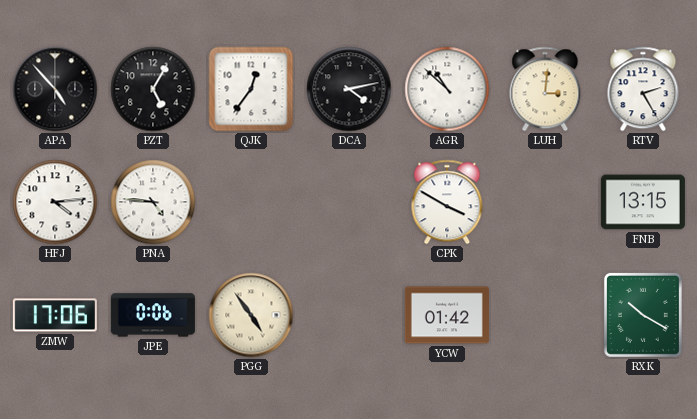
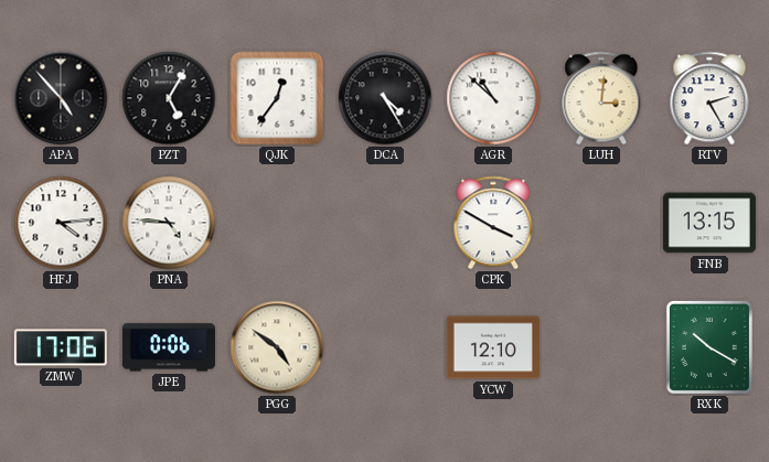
DCA: 4:13 -> 4:25 (385, 98)
PGG: 4:54 -> 4:51 (277, 347)
YCW: 01:42 -> 12:10 (493, 347)
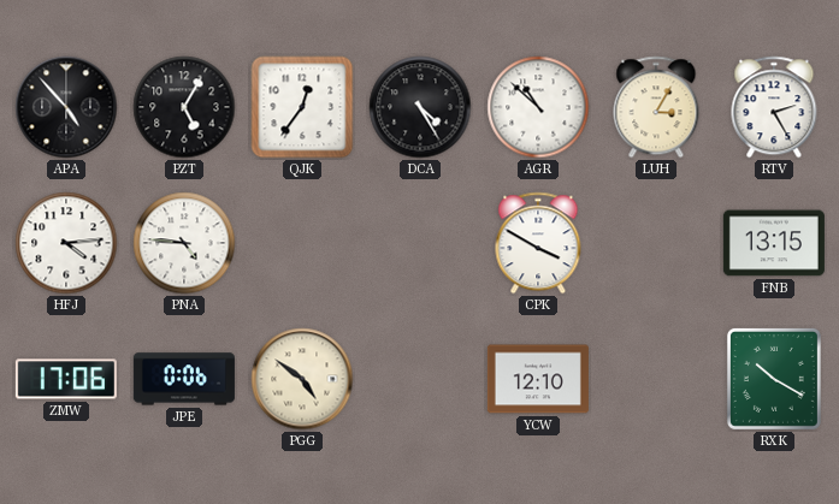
LUH: 3:01 -> 3:05 (656, 107)
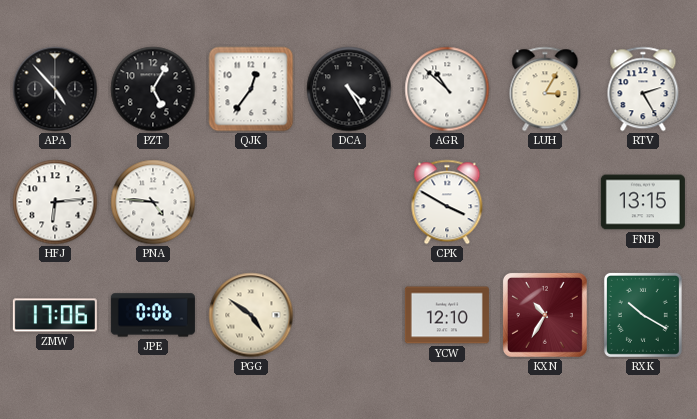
HFJ: 4:14 -> 6:14 (55, 202)
KXN: none -> 10:35 (545, 315)
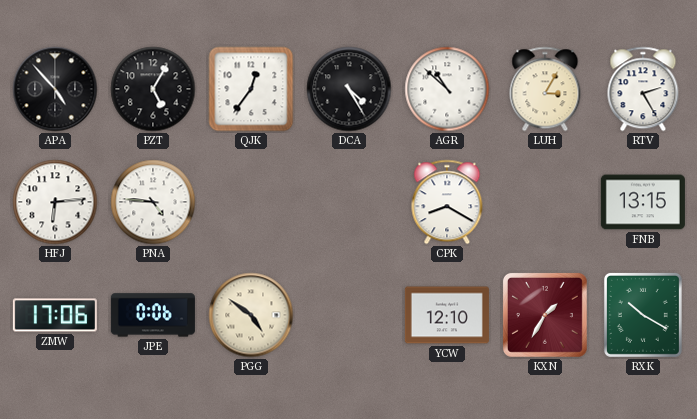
CPK: 3:50 -> 8:20 (447, 202)
KXN: 10:35 -> 1:35 (545, 315)
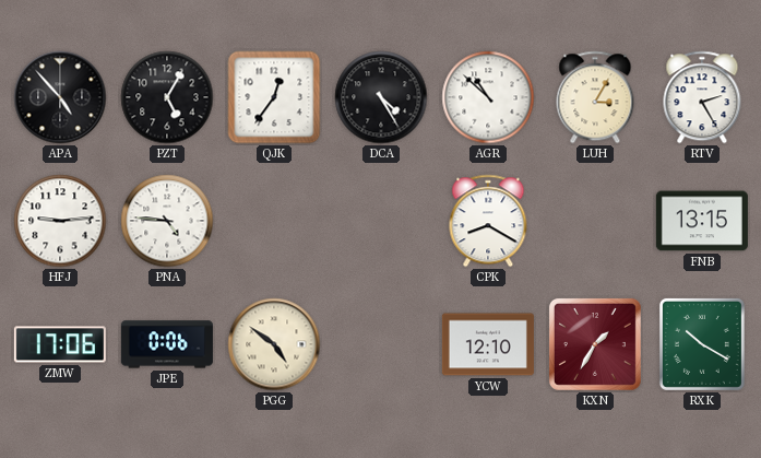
HFJ: 6:14 -> 9:14 (60, 221)
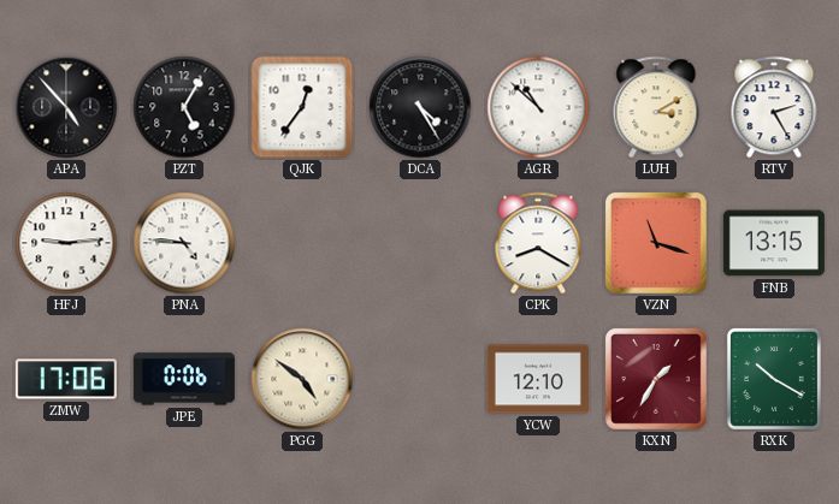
LUH: 3:05 -> 3:10 (656, 107)
VZN: none -> 11:18 (656, 243)
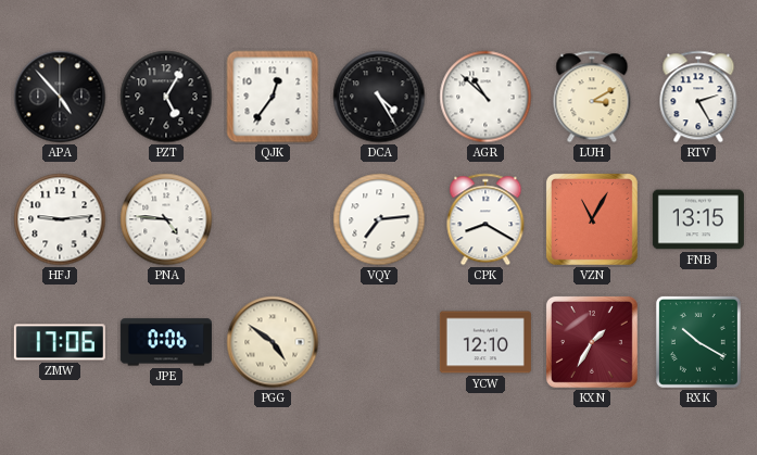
VQY: none -> 7:14 (379, 219)
VZN: 11:18 -> 11:05 (592, 219)
